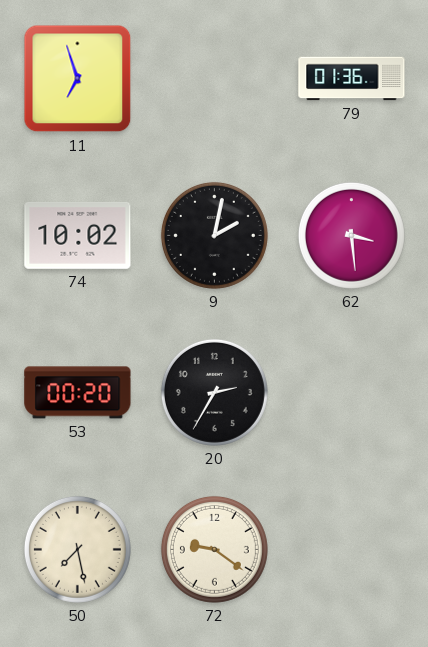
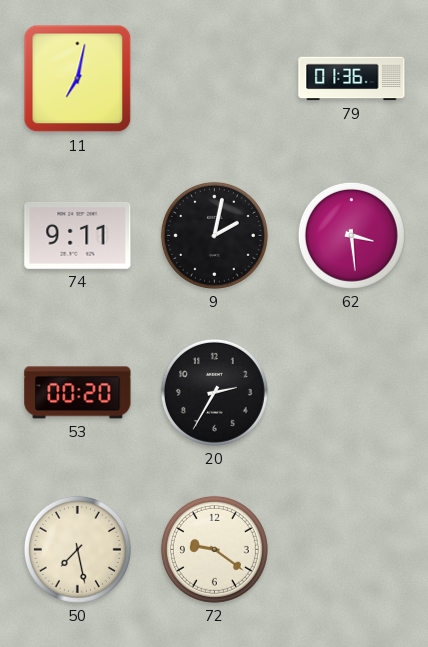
11: 6:57 -> 7:02 (78, 79)
74: 10:02 -> 9:11 (78, 235)
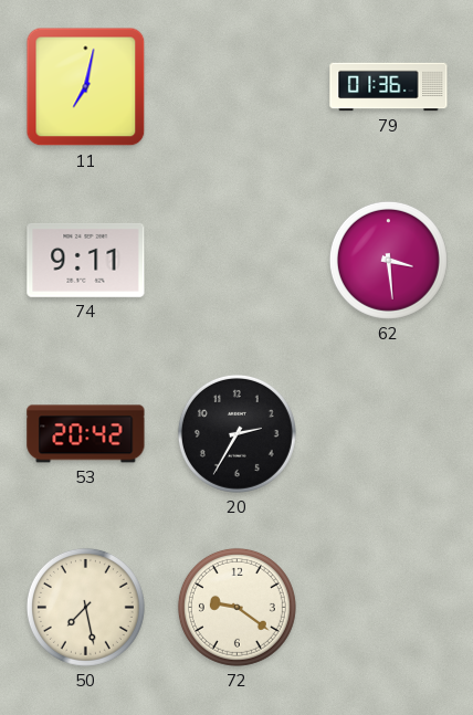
9: 2:02 -> none (214, 235)
53: 00:20 -> 20:42 (86, 434)
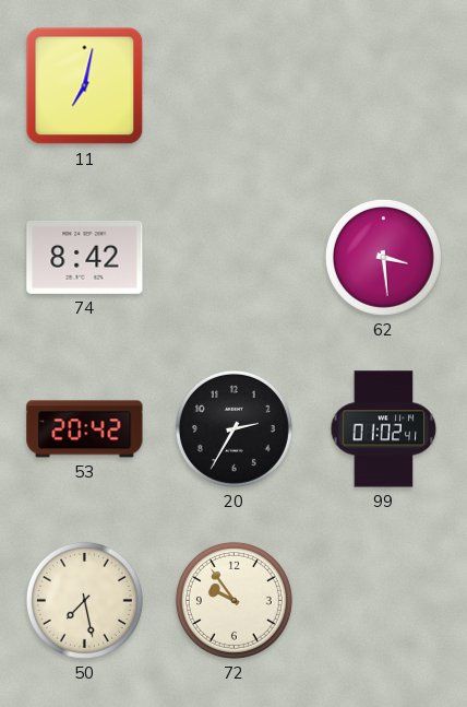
79: 01:36 -> none (389, 87)
74: 9:11 -> 8:42 (85, 257)
99: none -> 01:02 (384, 429)
72: 9:21 -> 9:54 (234, 600)
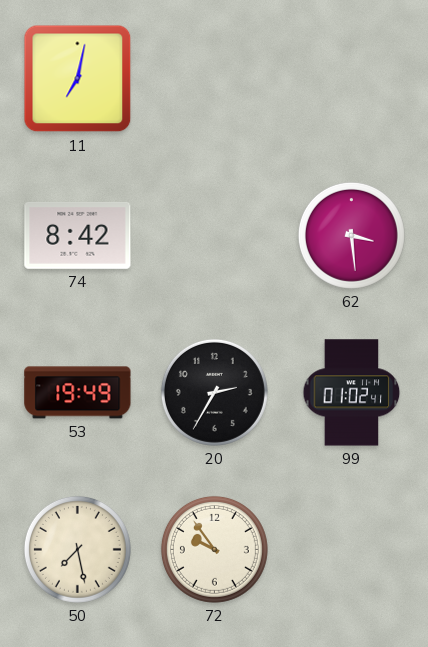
53: 20:42 -> 19:49 (78, 393)
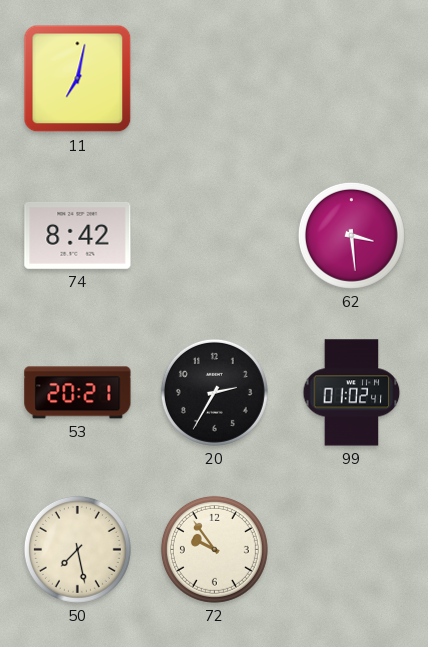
53: 19:49 -> 20:21 (78, 393)
